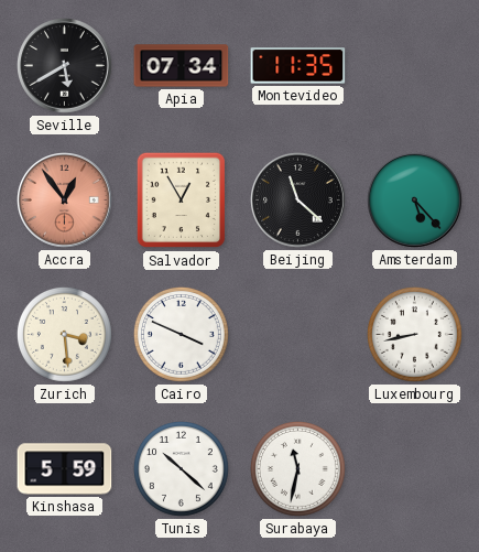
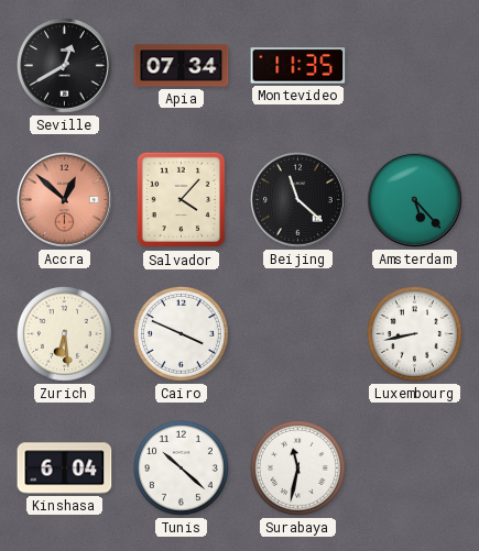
Seville: 5:40 -> 12:40 (65, 66)
Accra: 12:54 -> 12:52 (65, 200)
Salvador: 12:55 -> 4:07 (182, 200)
Zurich: 3:29 -> 6:29 (64, 333)
Kinshasa: 5:59 -> 6:04 (65, 469)
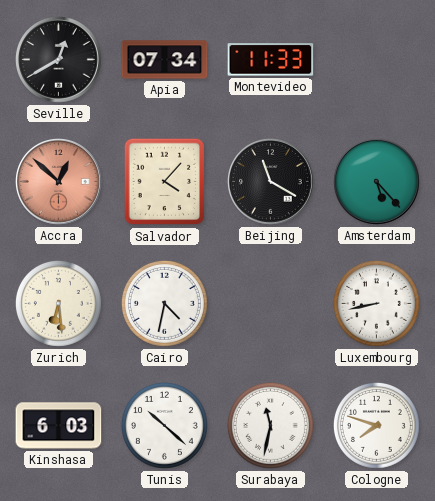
Montevideo: 11:35 -> 11:33 (271, 60)
Beijing: 11:22 -> 11:20 (271, 182)
Cairo: 3:49 -> 4:32 (164, 303)
Kinshasa: 6:04 -> 6:03 (59, 426)
Cologne: none -> 7:48 (376, 425)
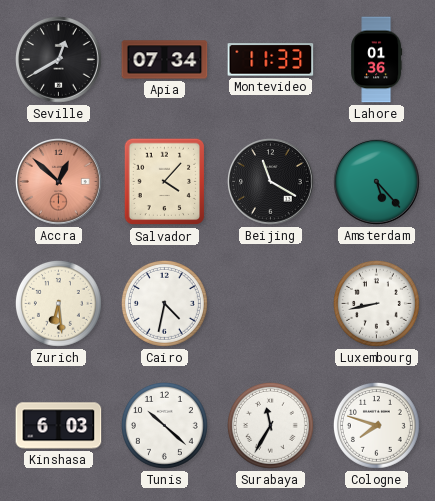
Lahore: none -> 01:36 (377, 60)
Surabaya: 11:32 -> 11:35 (270, 425)
